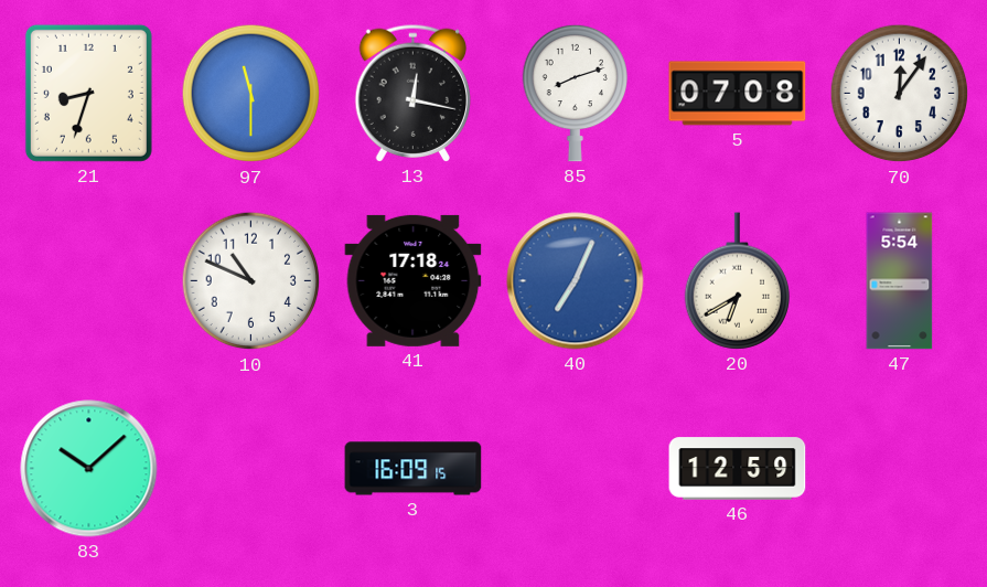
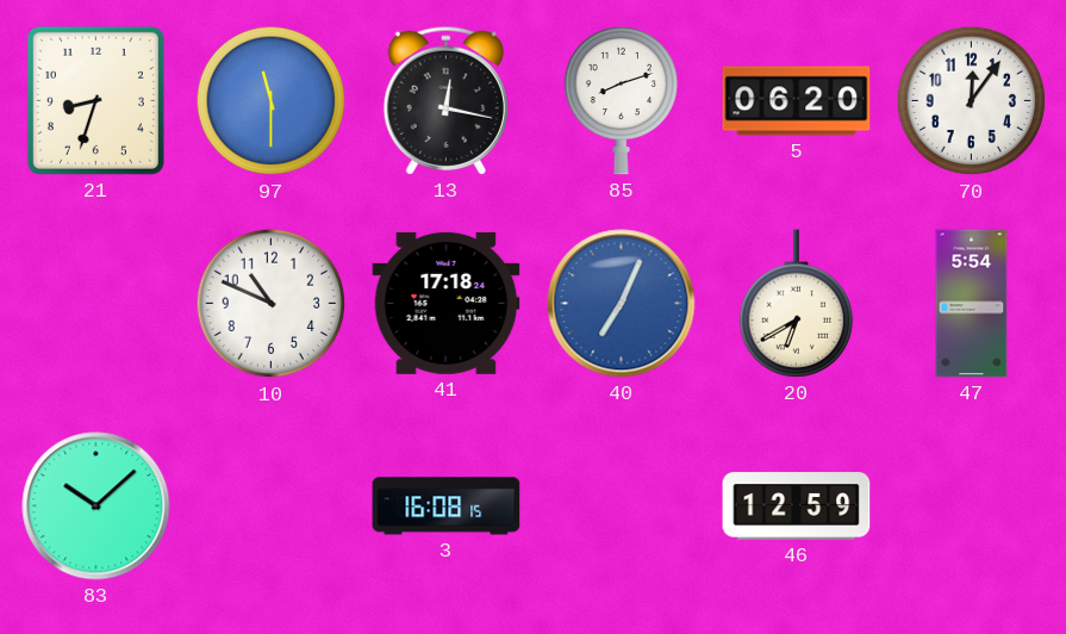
5: 07:08 -> 06:20 (797, 101)
3: 16:09 -> 16:08 (447, 506)
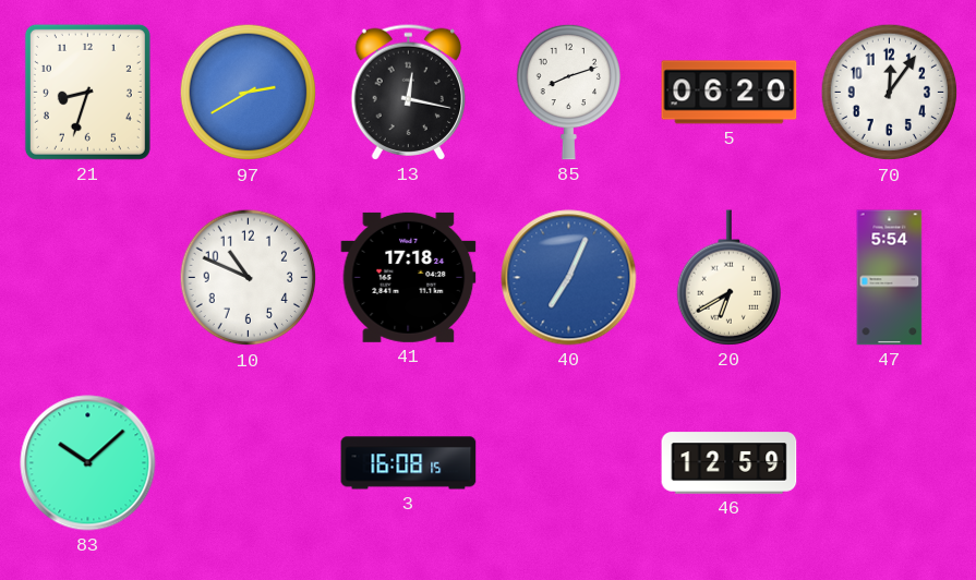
97: 11:30 -> 2:40 (249, 93)
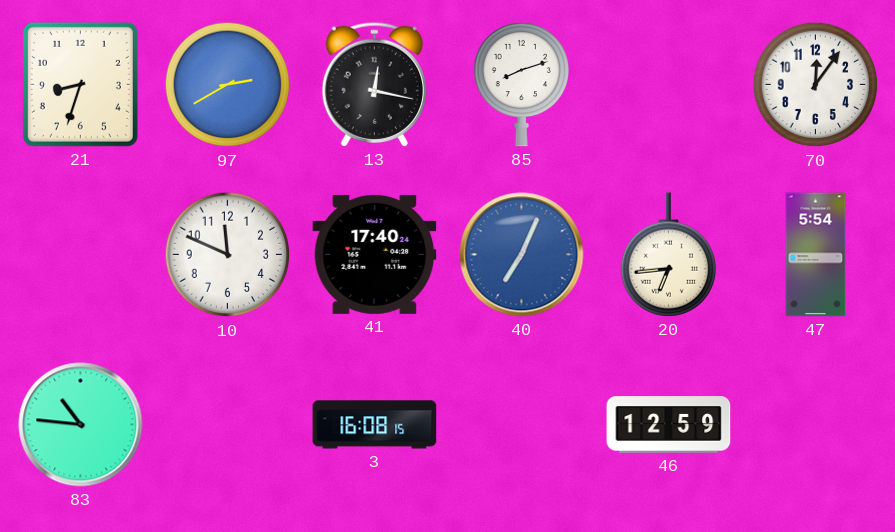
5: 06:20 -> none (730, 93)
10: 10:49 -> 11:49 (228, 255)
41: 17:18 -> 17:40 (375, 254)
20: 6:40 -> 6:44 (668, 255)
83: 10:08 -> 10:46 (81, 425)
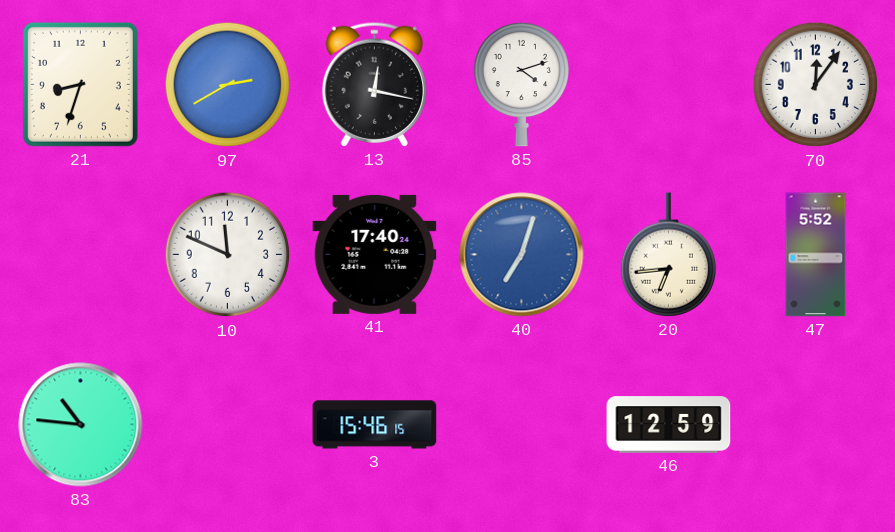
85: 8:12 -> 4:12 (521, 84)
40: 7:04 -> 7:03 (522, 255)
47: 5:54 -> 5:52 (816, 255)
3: 16:08 -> 15:46 (375, 425)
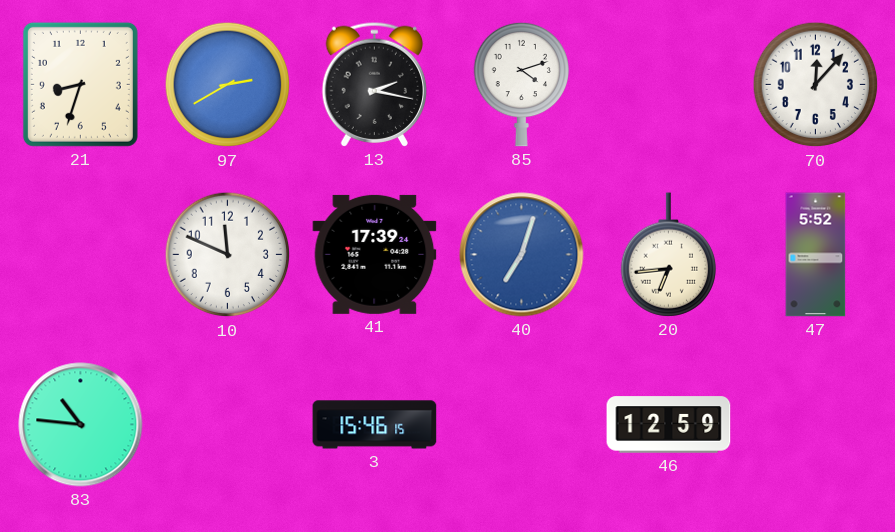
13: 12:17 -> 2:17 (374, 84)
70: 12:06 -> 12:07 (816, 85)
41: 17:40 -> 17:39 (375, 254)
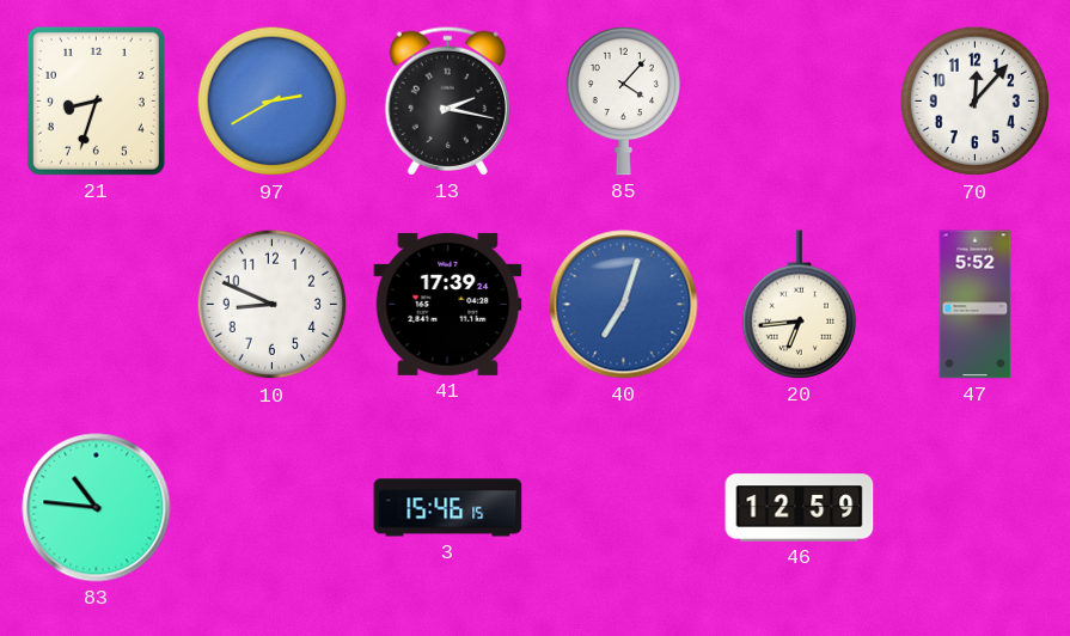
85: 4:12 -> 4:07 (623, 100)
10: 11:49 -> 8:49 (273, 305)
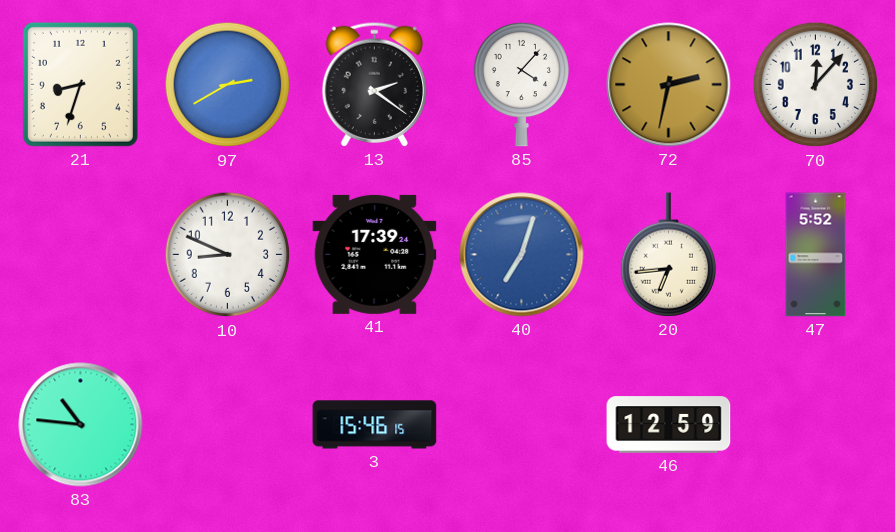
13: 2:17 -> 2:21 (374, 84)
72: none -> 2:32 (669, 85)
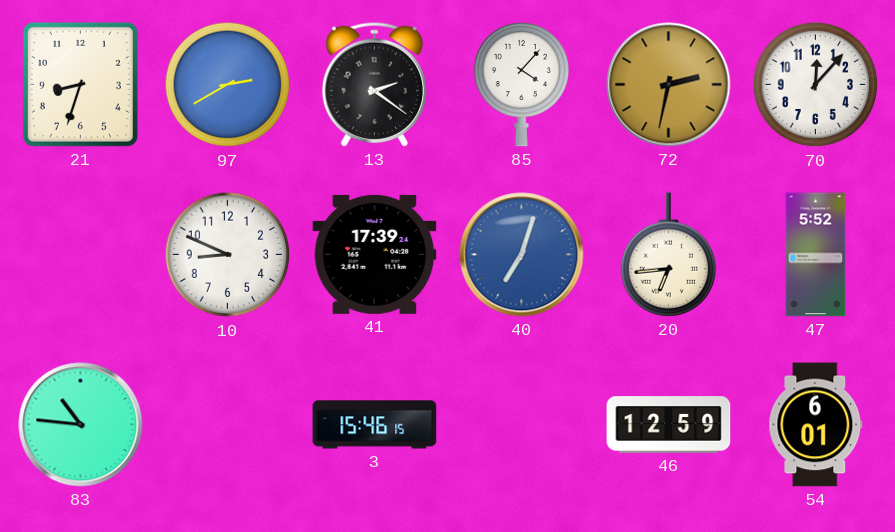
54: none -> 6:01 (816, 425)
